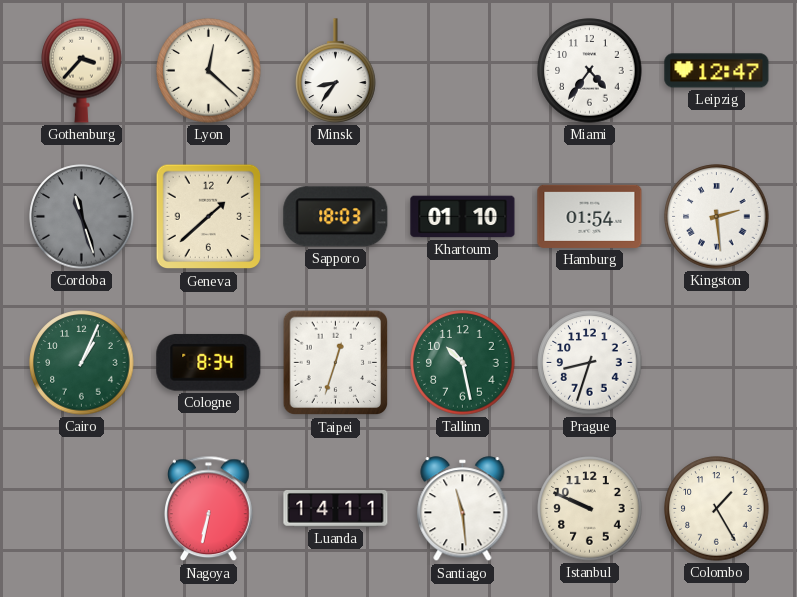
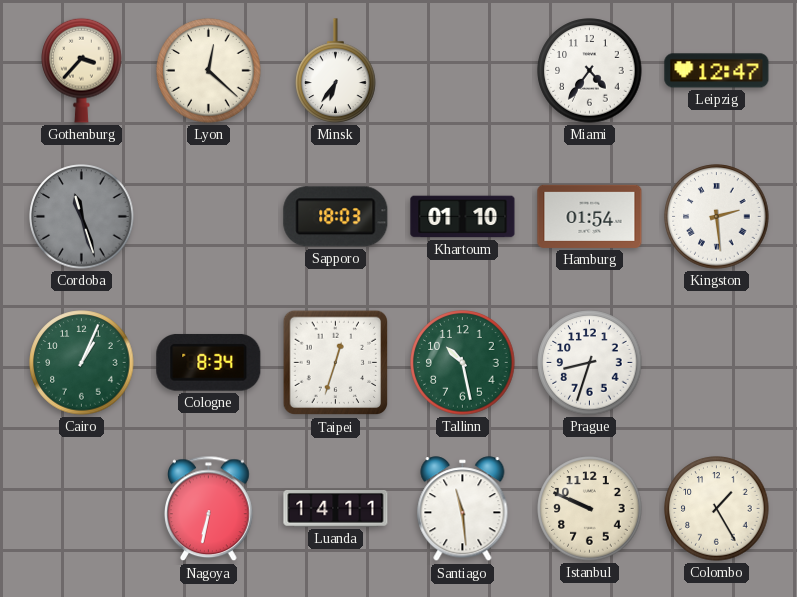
Minsk: 8:36 -> 6:36 (336, 71)
Geneva: 1:38 -> none (209, 217)
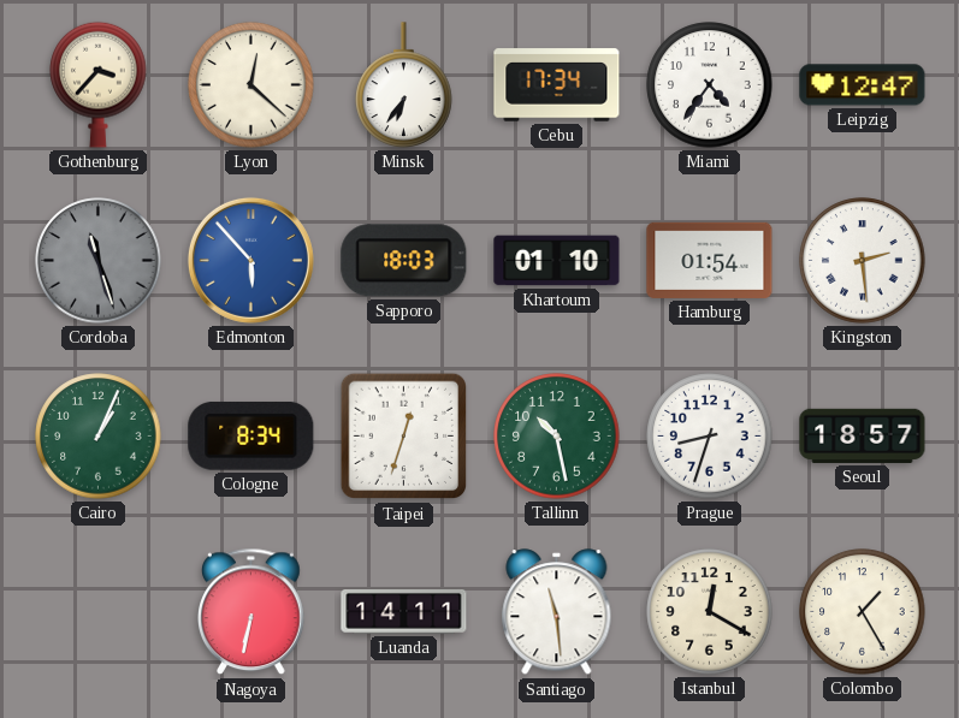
Cebu: none -> 17:34 (557, 85)
Edmonton: none -> 5:53 (250, 260)
Seoul: none -> 18:57 (863, 435)
Istanbul: 9:49 -> 12:20 (710, 612)
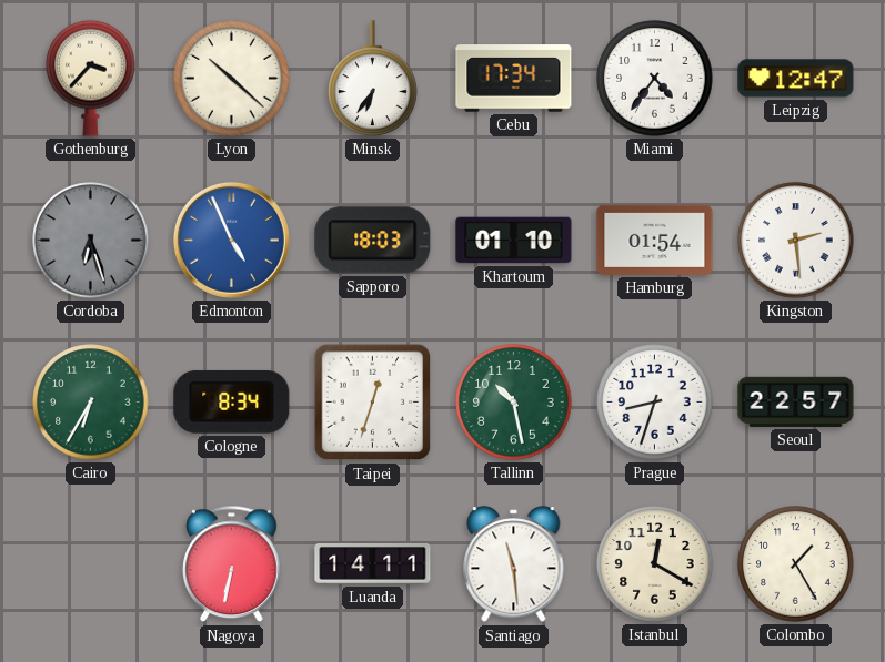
Lyon: 12:22 -> 10:22 (232, 79)
Cordoba: 11:27 -> 6:27 (91, 241)
Edmonton: 5:53 -> 4:56 (231, 240)
Cairo: 1:04 -> 6:35 (91, 403)
Seoul: 18:57 -> 22:57 (796, 401)
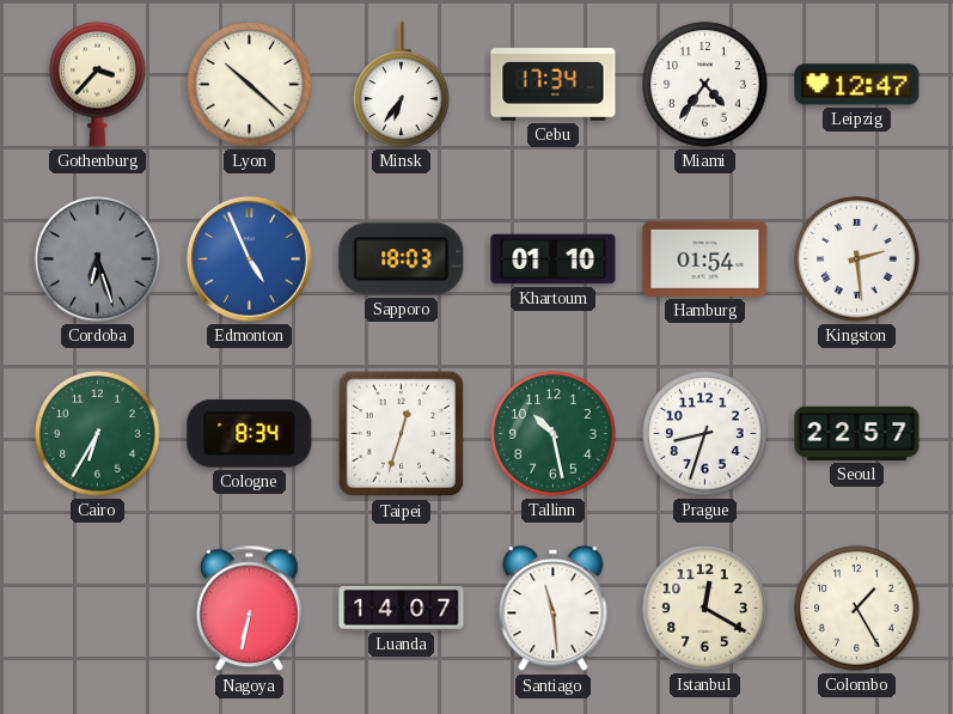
Luanda: 14:11 -> 14:07 (402, 609)
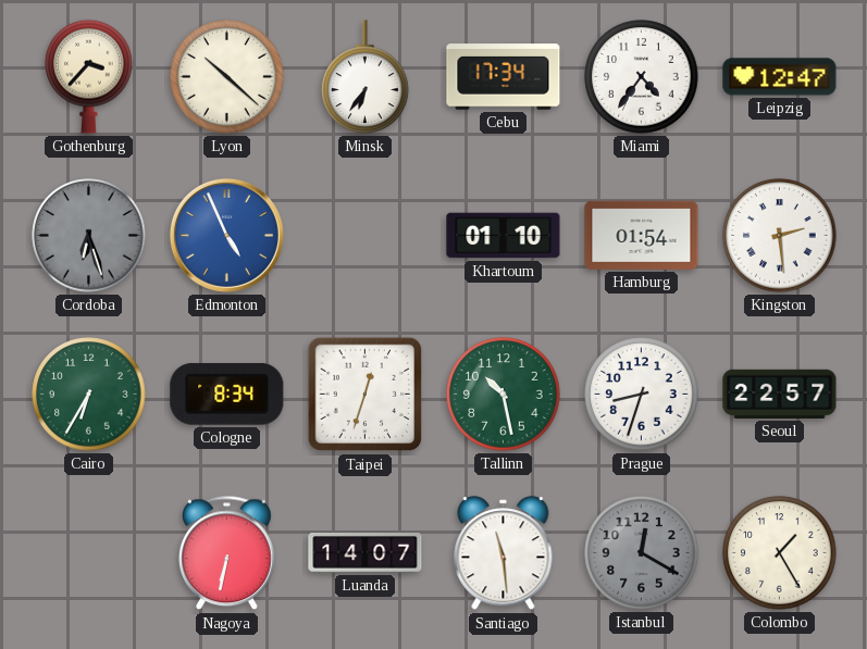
Sapporo: 18:03 -> none (402, 260)
Istanbul dial: cream -> grey (642, 553)
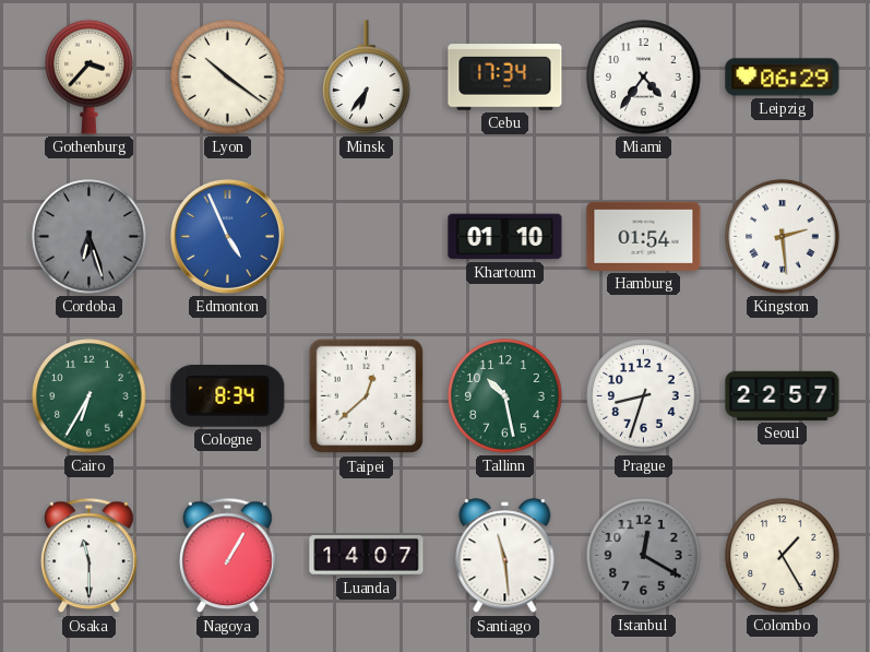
Lyon: 10:22 -> 10:21 (228, 78)
Leipzig: 12:47 -> 06:29 (783, 78)
Taipei: 12:33 -> 12:38 (367, 396)
Osaka: none -> 11:30 (90, 556)
Nagoya: 6:32 -> 1:05 (228, 556)
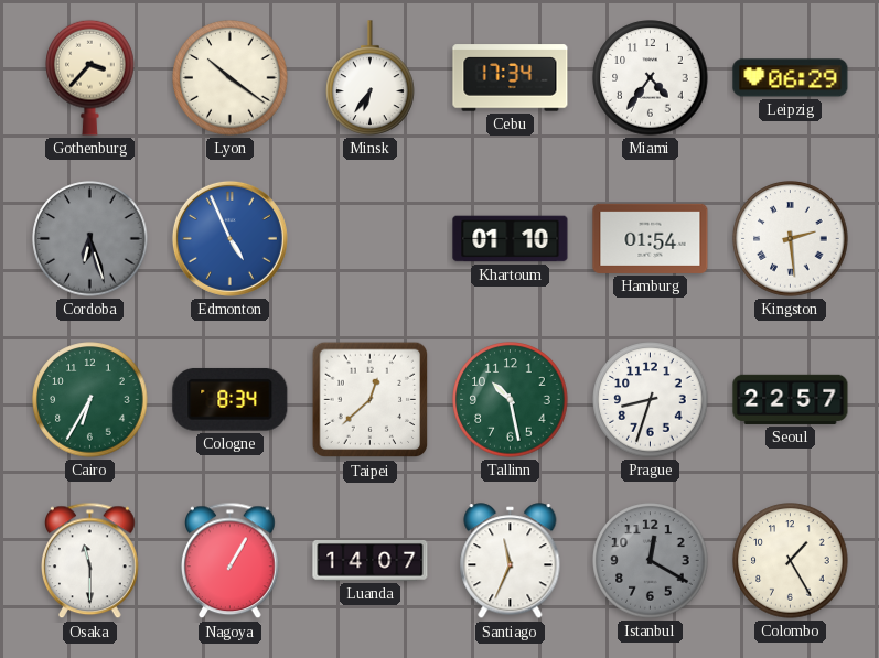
Santiago: 11:29 -> 11:34 (511, 561)
